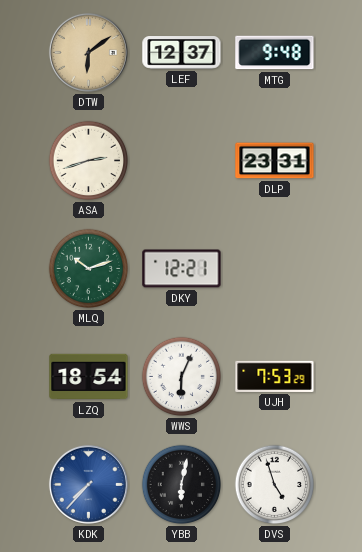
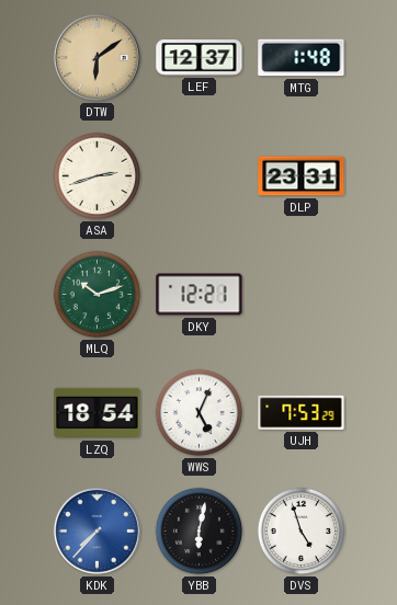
MTG: 9:48 -> 1:48 (302, 58)
WWS: 6:04 -> 5:04 (200, 413)
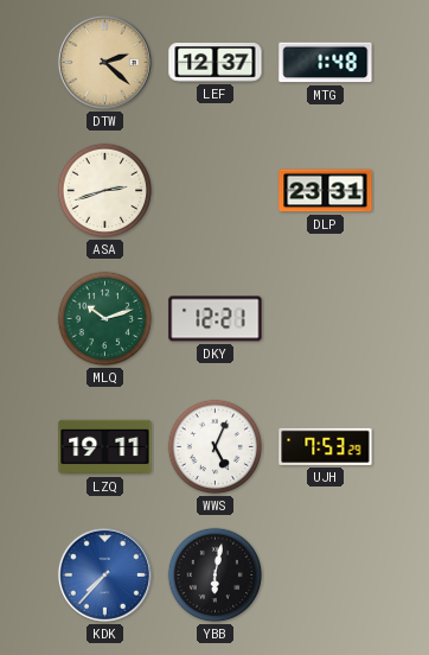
DTW: 6:09 -> 2:22 (104, 62)
LZQ: 18:54 -> 19:11 (105, 447)
DVS: 4:57 -> none (302, 532)
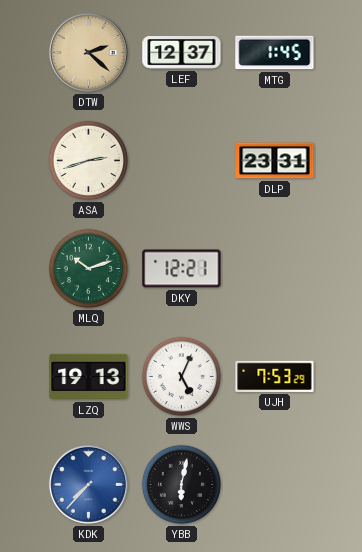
MTG: 1:48 -> 1:45 (275, 53)
LZQ: 19:11 -> 19:13 (89, 377)
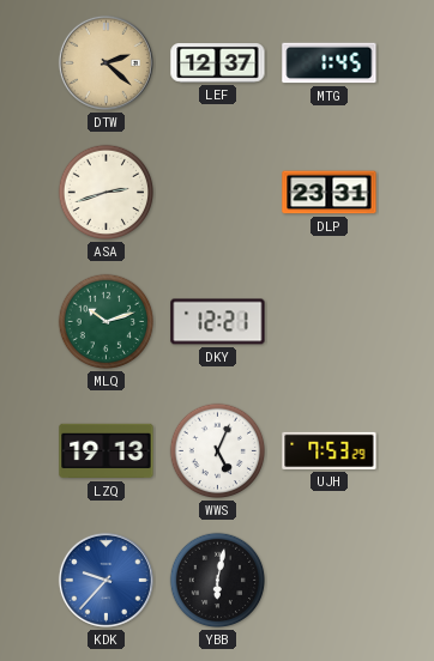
KDK: 7:37 -> 9:37 (106, 580)
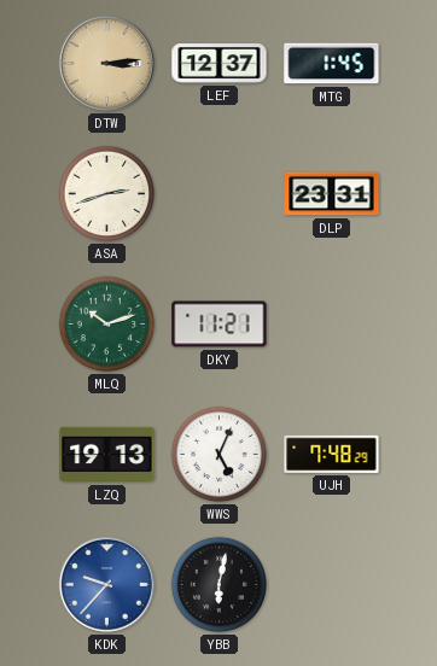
DTW: 2:22 -> 3:14 (106, 63)
DKY: 12:21 -> 11:21 (220, 325)
UJH: 7:53 -> 7:48 (332, 454)
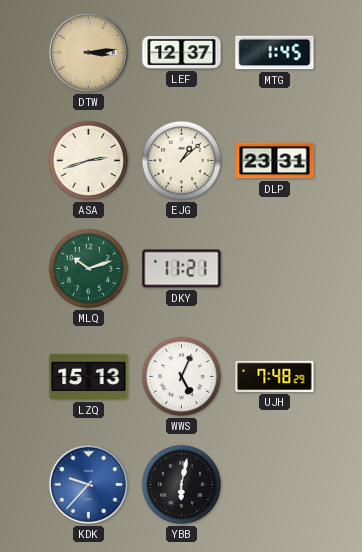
EJG: none -> 1:08 (182, 161)
LZQ: 19:13 -> 15:13 (89, 377)
